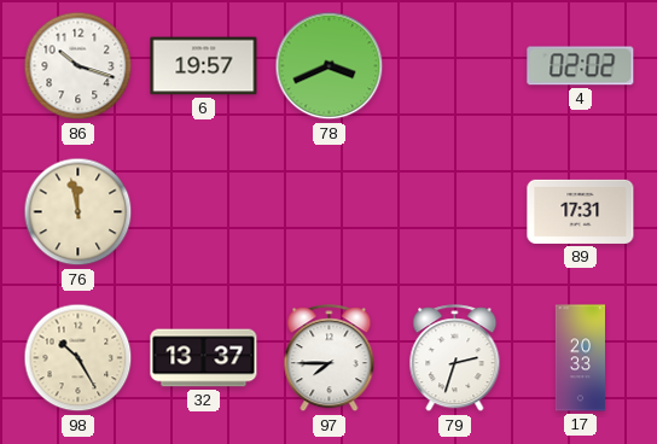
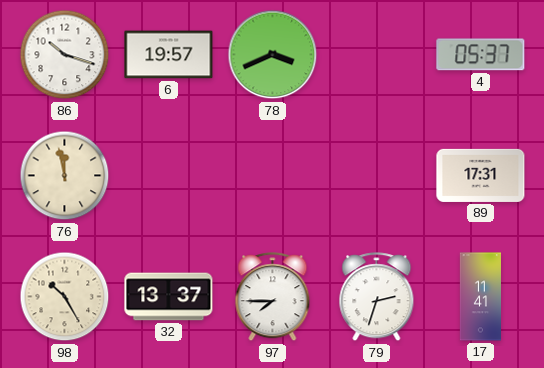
4: 02:02 -> 05:37 (481, 55)
17: 20:33 -> 11:41 (480, 297)
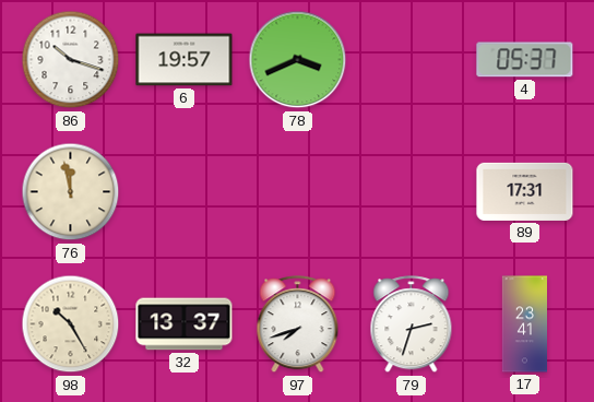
97: 7:45 -> 7:42 (298, 324)
17: 11:41 -> 23:41 (524, 324)
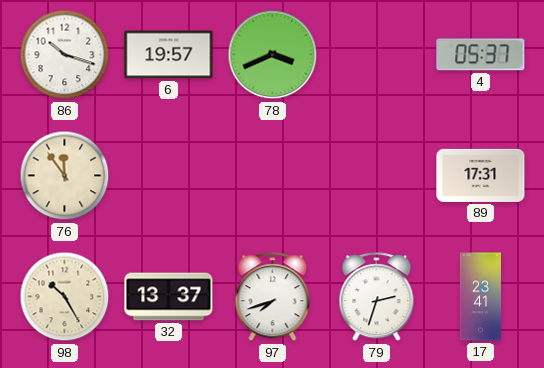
76: 11:58 -> 11:54 (65, 176)
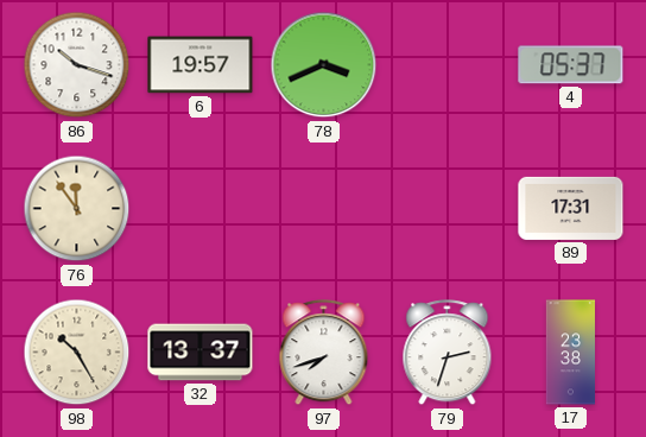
17: 23:41 -> 23:38 (570, 353)
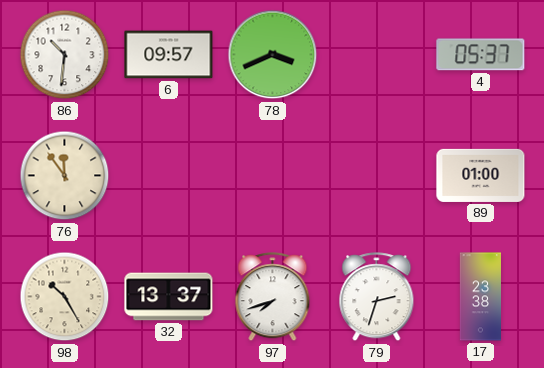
86: 10:18 -> 10:31 (65, 55)
6: 19:57 -> 09:57 (169, 55)
89: 17:31 -> 01:00 (481, 175)
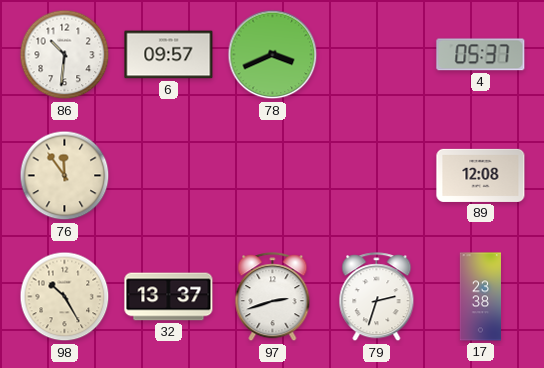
89: 01:00 -> 12:08 (481, 175)
97: 7:42 -> 2:42 (273, 297)
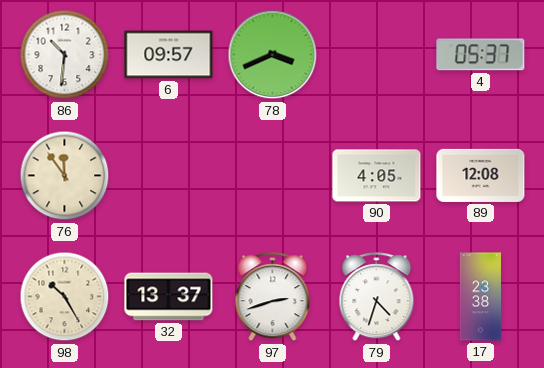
90: none -> 4:05 (377, 176)
79: 2:33 -> 4:33 (377, 297)
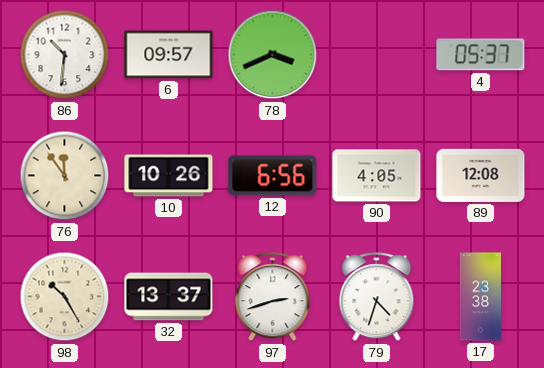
10: none -> 10:26 (169, 176)
12: none -> 6:56 (273, 176)
